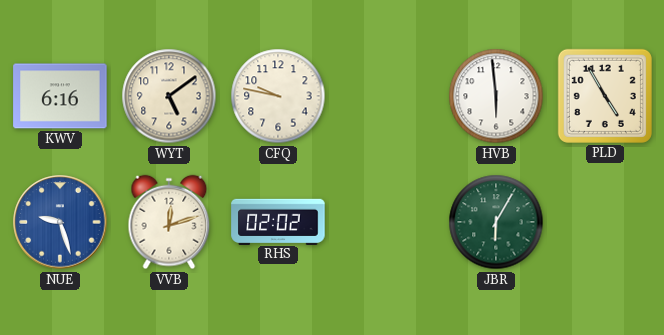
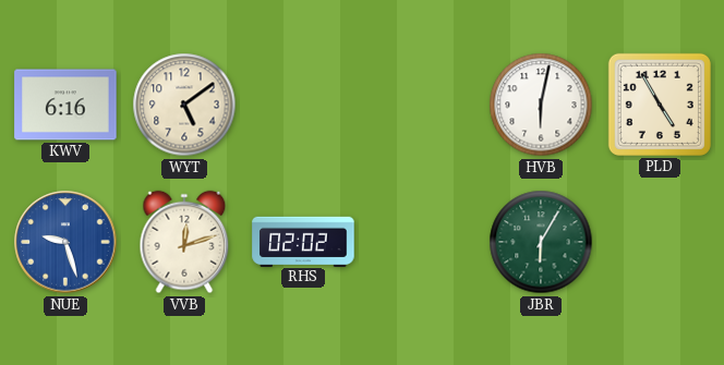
CFQ: 9:47 -> none (278, 96)
HVB: 5:59 -> 6:02 (541, 105)
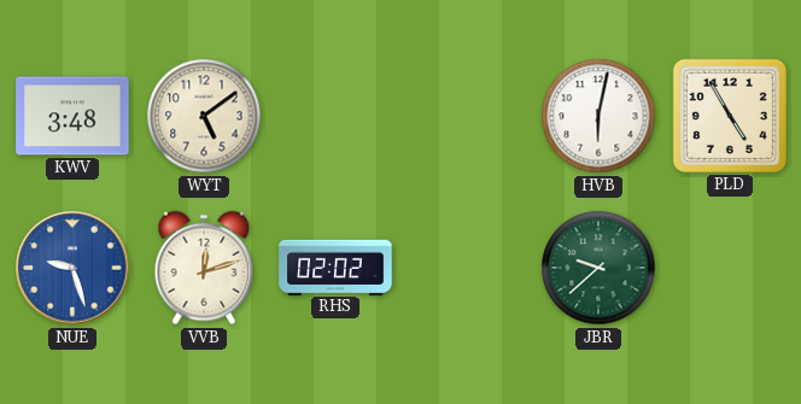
KWV: 6:16 -> 3:48 (72, 116)
JBR: 6:05 -> 9:38 (598, 268)
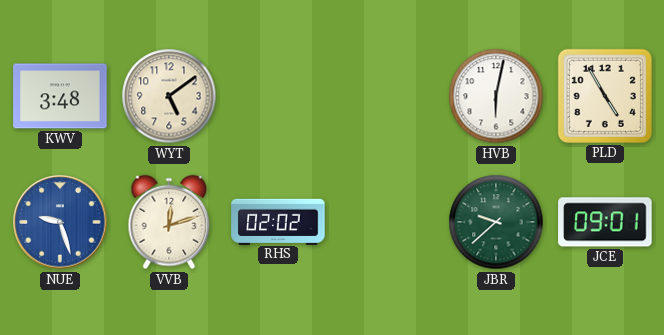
JCE: none -> 09:01 (605, 222)
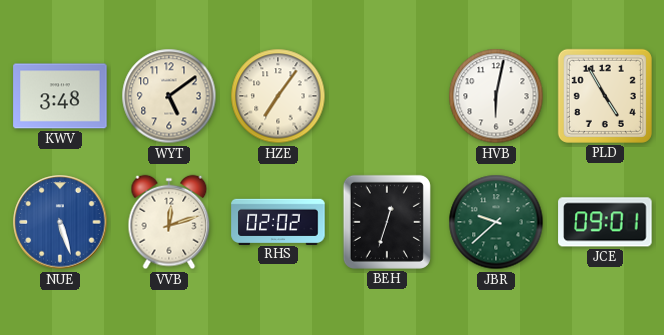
HZE: none -> 7:06 (278, 96)
NUE: 9:27 -> 5:27 (60, 222)
BEH: none -> 12:33 (387, 222)
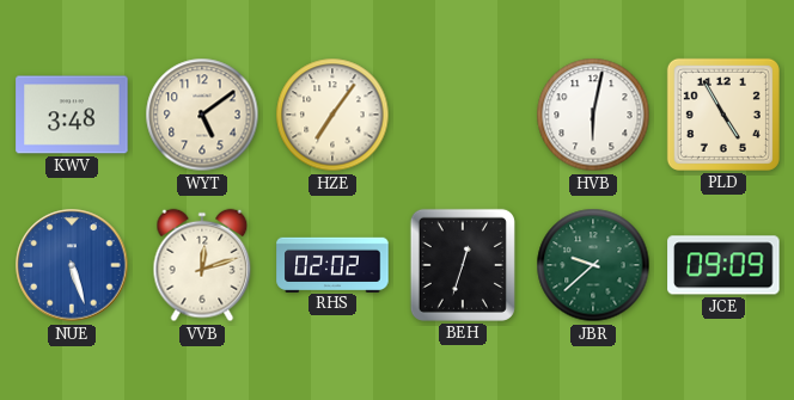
JCE: 09:01 -> 09:09 (723, 265)
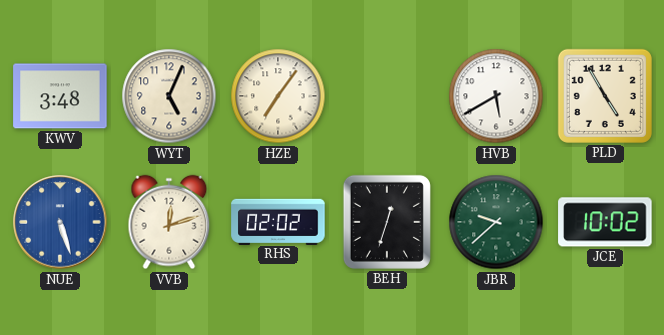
WYT: 5:09 -> 5:04 (169, 96)
HVB: 6:02 -> 5:40 (496, 96)
JCE: 09:09 -> 10:02 (605, 222)
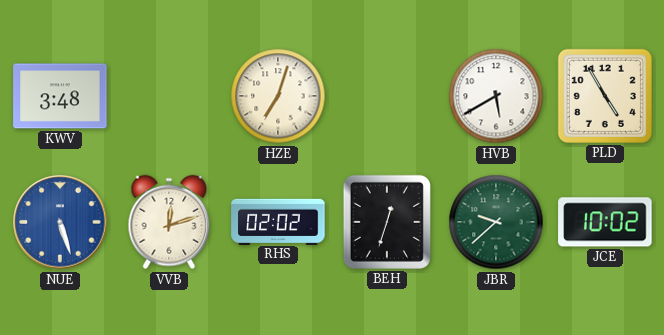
WYT: 5:04 -> none (169, 96)
HZE: 7:06 -> 7:03 (278, 96)
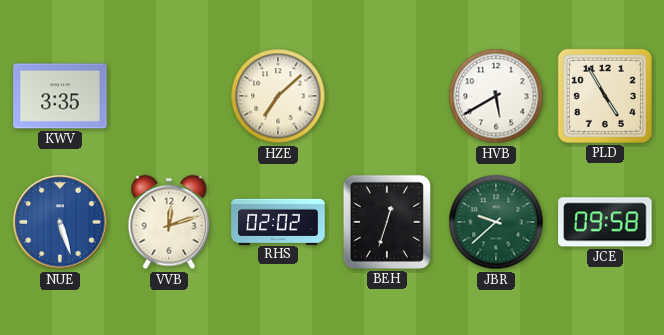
KWV: 3:48 -> 3:35 (60, 96)
HZE: 7:03 -> 7:08 (278, 96)
JCE: 10:02 -> 09:58 (605, 222)
